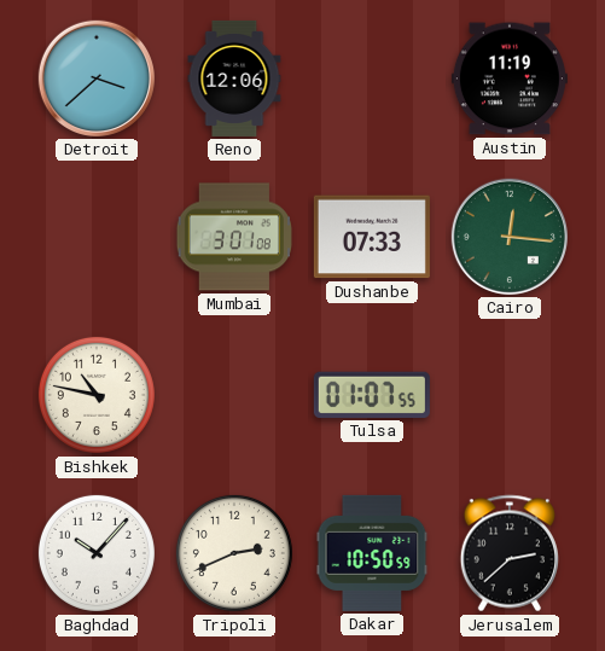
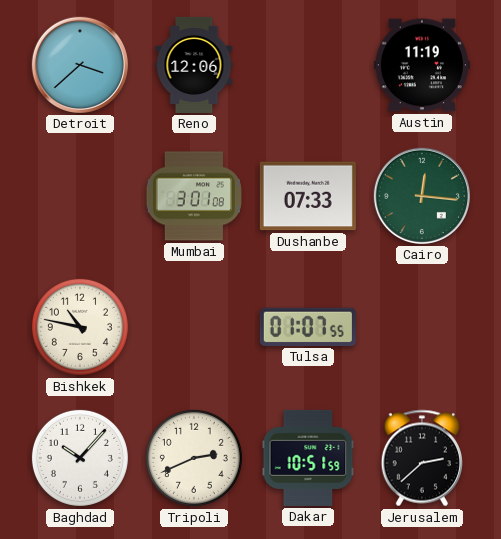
Dakar: 10:50 -> 10:51 (308, 458)
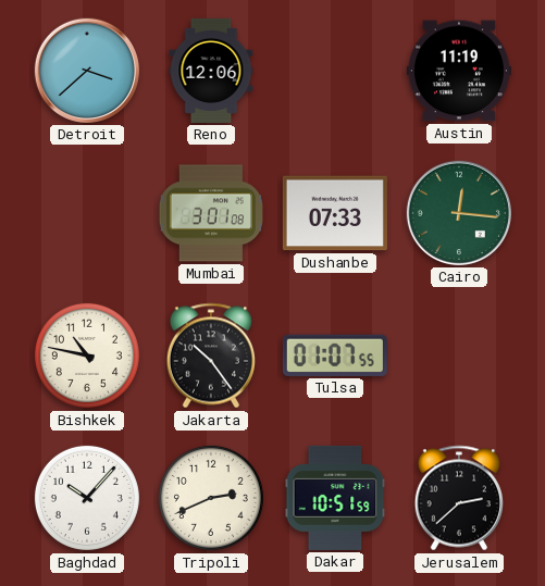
Jakarta: none -> 10:24 (210, 356)
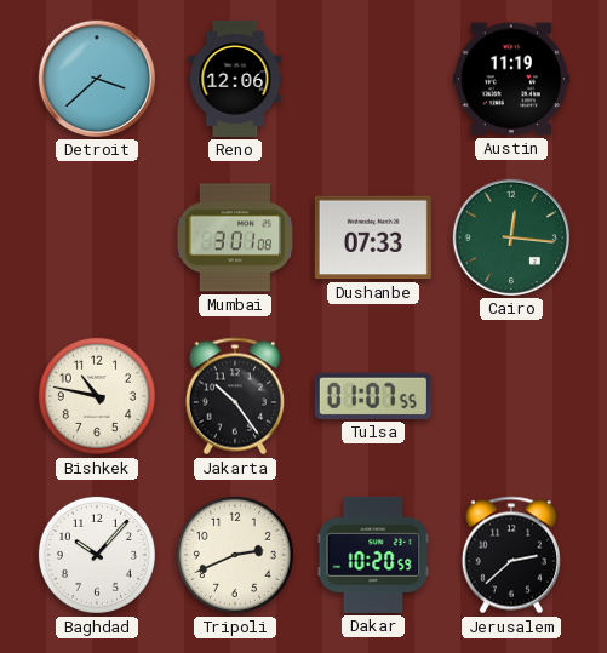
Dakar: 10:51 -> 10:20 (373, 555)
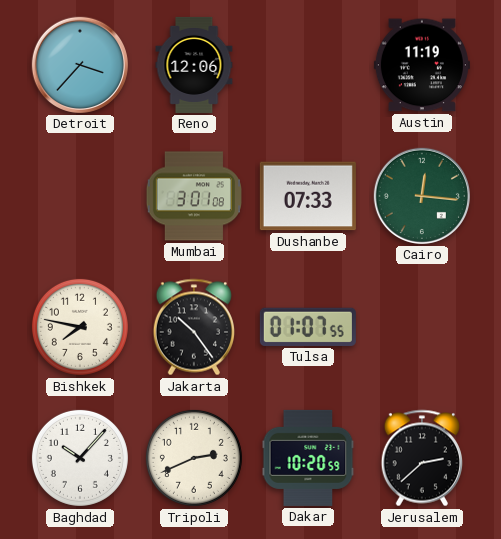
Detroit: 3:38 -> 3:37 (80, 65)
Bishkek: 10:47 -> 7:47 (80, 327)
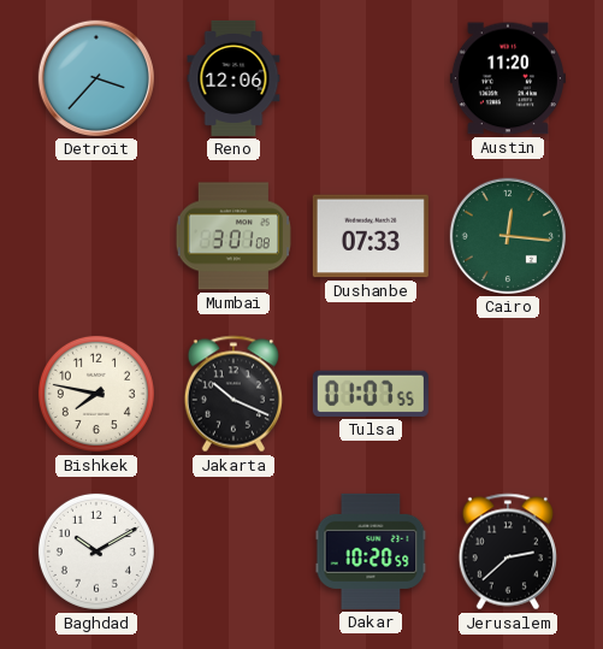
Austin: 11:19 -> 11:20 (508, 78)
Jakarta: 10:24 -> 10:19 (232, 394)
Baghdad: 10:07 -> 10:10 (96, 551)
Tripoli: 2:41 -> none (194, 458)
